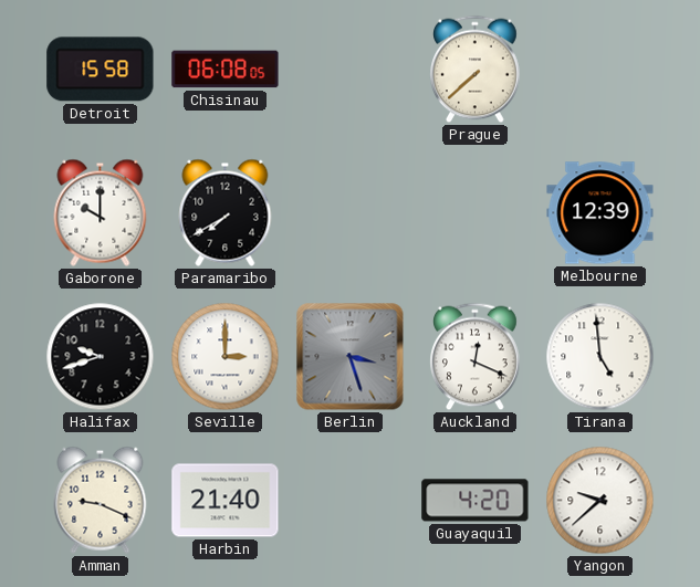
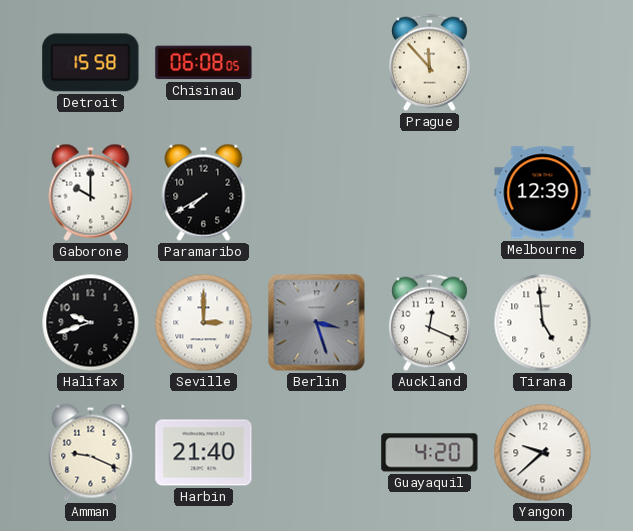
Prague: 7:38 -> 11:53 (430, 63)
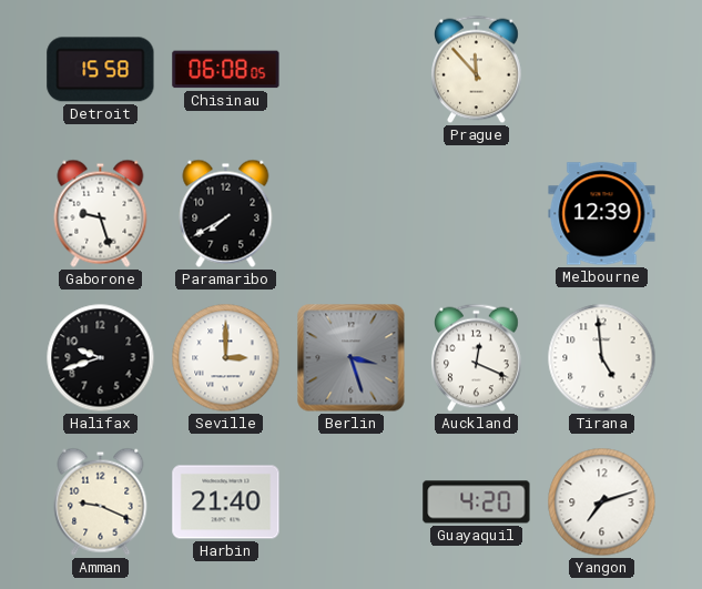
Gaborone: 10:00 -> 9:27 (101, 213)
Yangon: 9:38 -> 7:12 (602, 502)
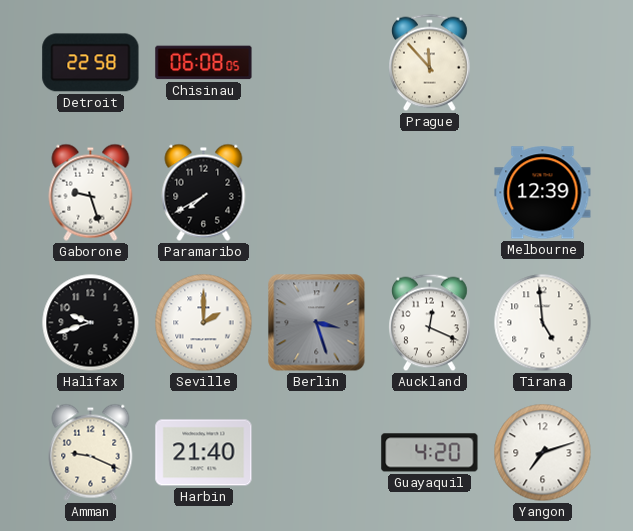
Detroit: 15:58 -> 22:58 (91, 63)
Seville: 3:00 -> 2:00 (204, 323)
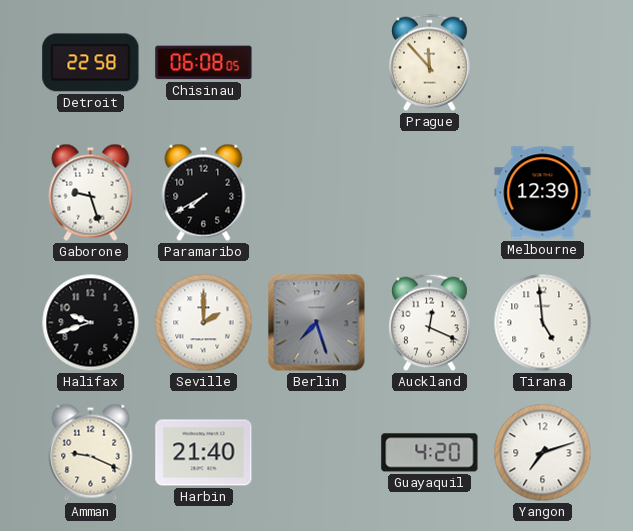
Berlin: 3:27 -> 7:27 (317, 323)
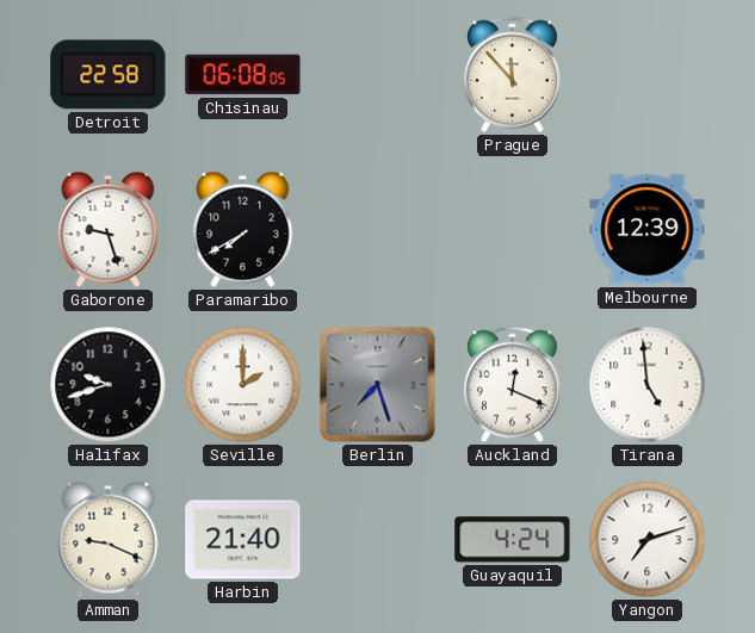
Guayaquil: 4:20 -> 4:24 (513, 540)
